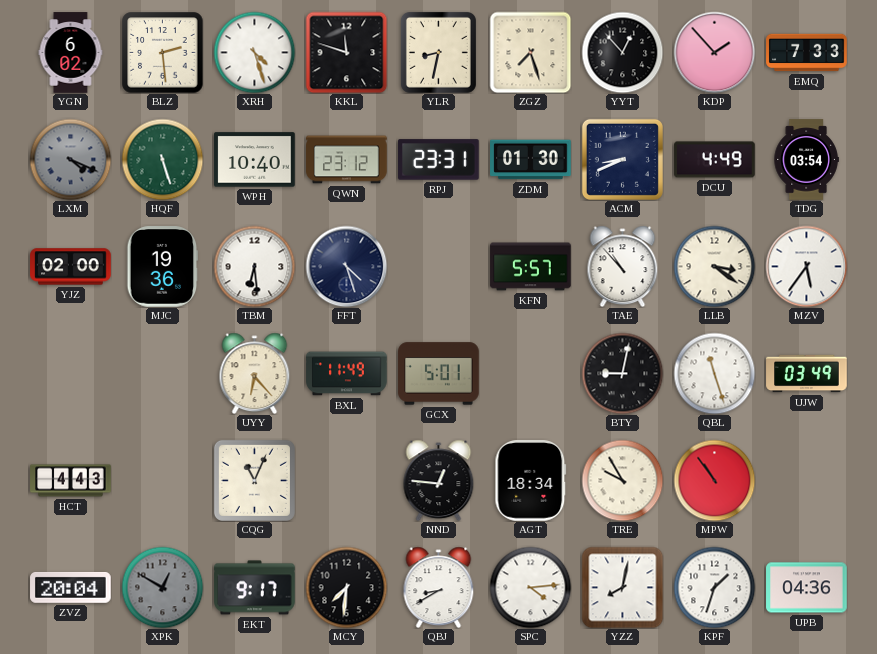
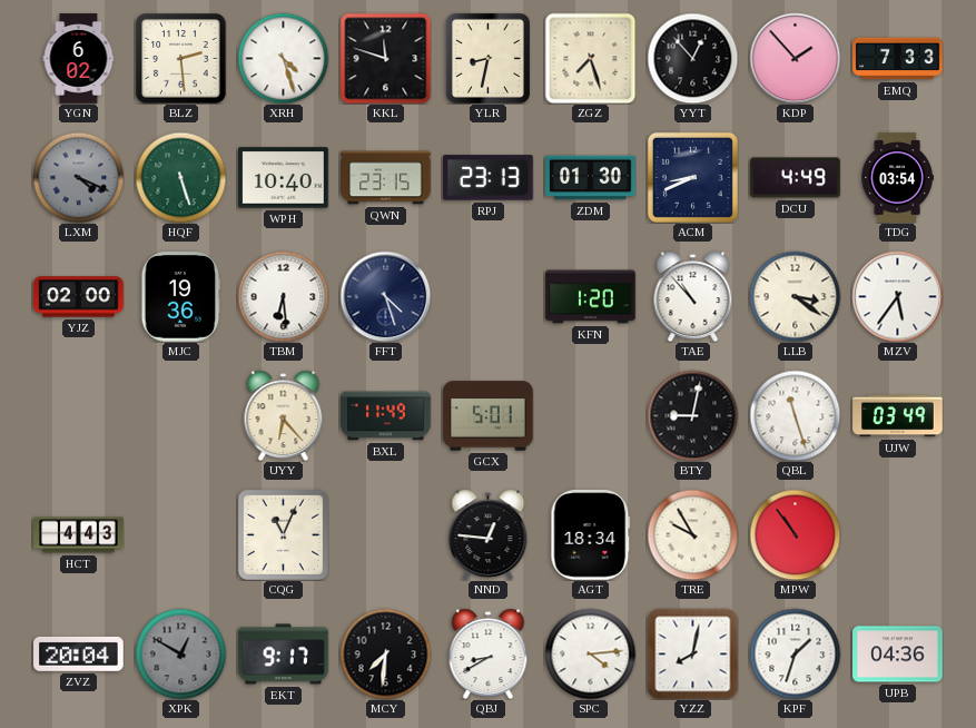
QWN: 23:12 -> 23:15 (386, 178)
RPJ: 23:31 -> 23:13 (489, 178)
KFN: 5:57 -> 1:20 (591, 297)
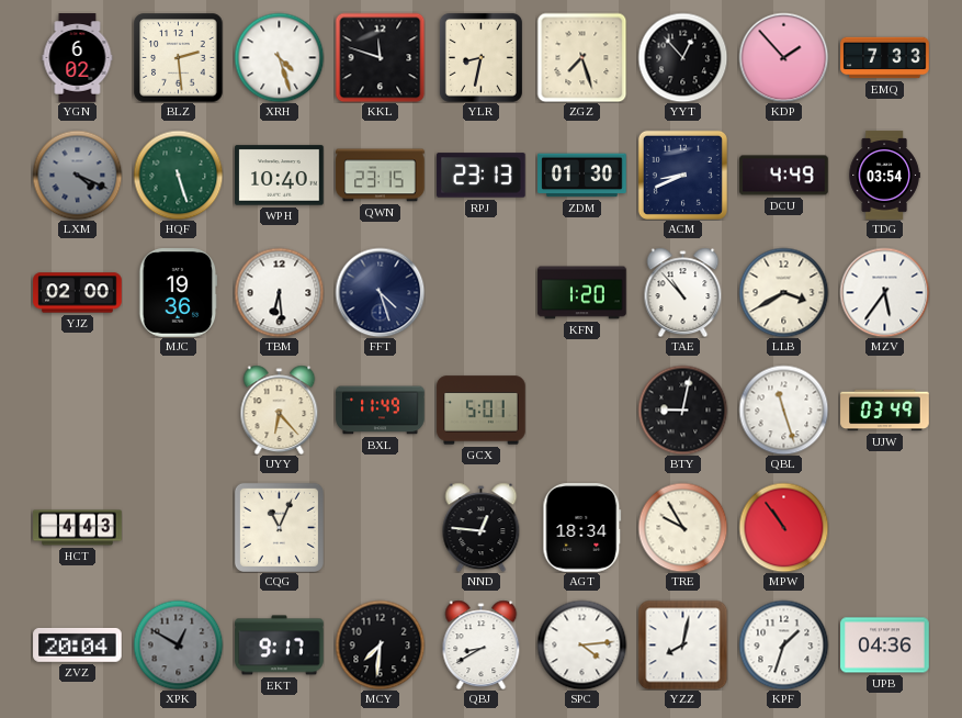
LLB: 3:21 -> 3:40 (783, 292)
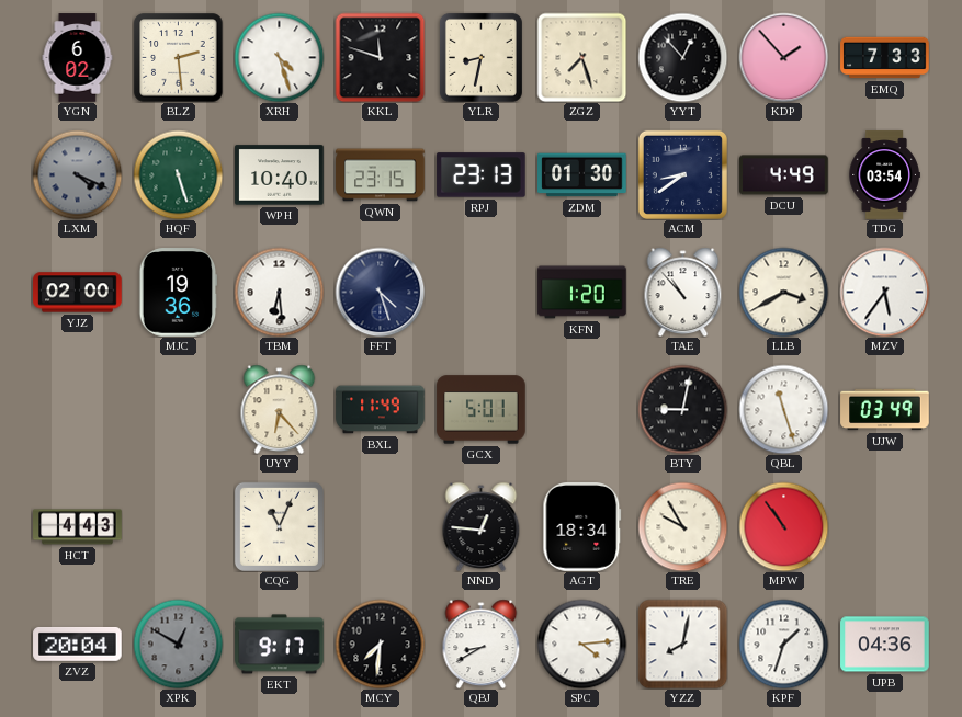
ACM: 8:41 -> 8:39 (682, 174)
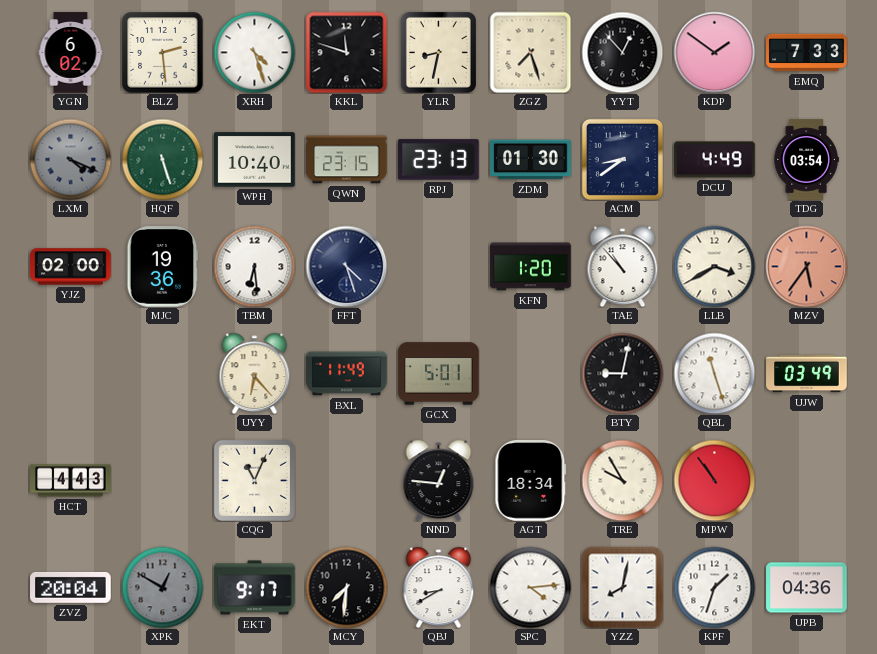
KDP: 1:53 -> 1:51 (714, 52)
MZV dial: white -> salmon (806, 266)
